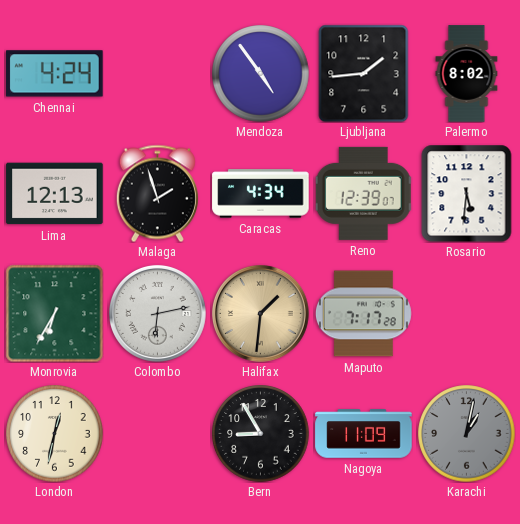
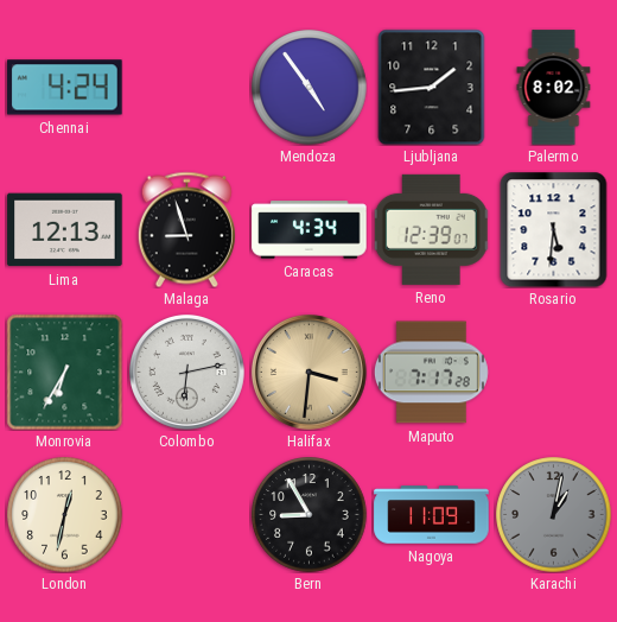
Malaga: 1:57 -> 8:57 (186, 229)
Halifax: 1:31 -> 3:31 (308, 372)
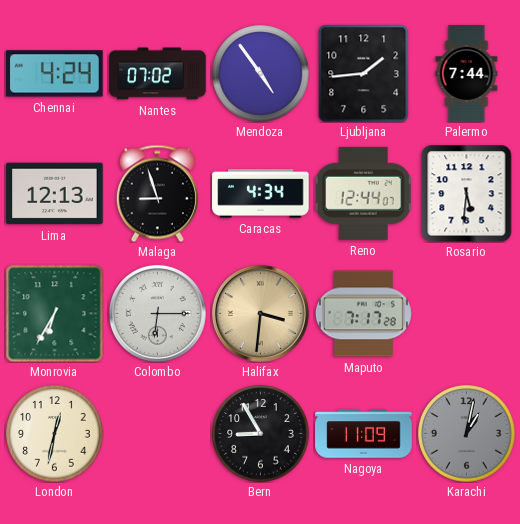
Nantes: none -> 07:02 (158, 74)
Palermo: 8:02 -> 7:44 (467, 74)
Reno: 12:39 -> 12:44 (363, 193)
Colombo: 6:13 -> 6:15 (157, 313)
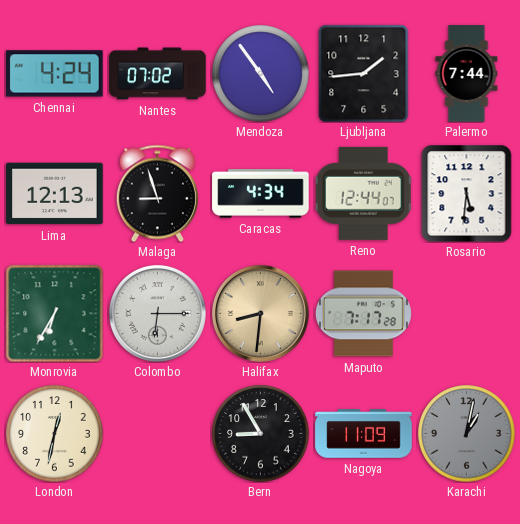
Halifax: 3:31 -> 8:31 (260, 313)
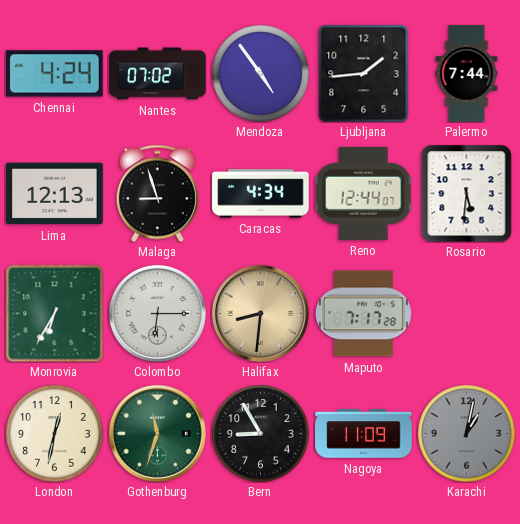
Gothenburg: none -> 11:33 (157, 433)
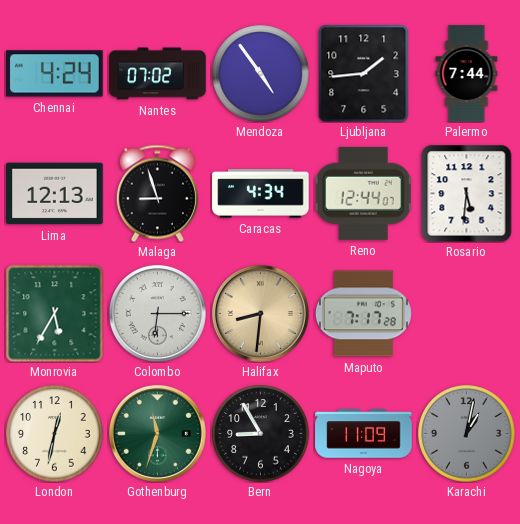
Monrovia: 6:35 -> 5:35 (54, 313)
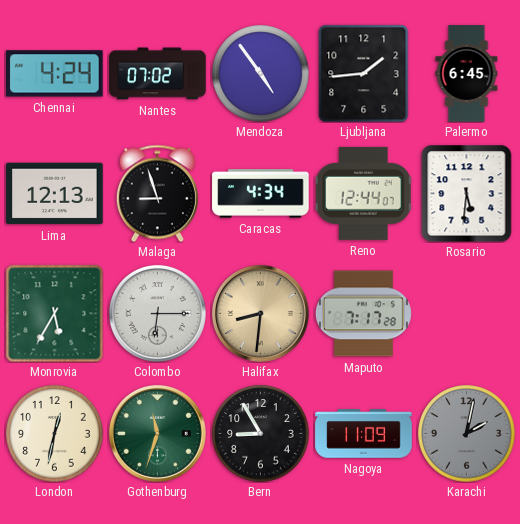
Palermo: 7:44 -> 6:45 (467, 74)
Karachi: 1:02 -> 2:02 (467, 434)
